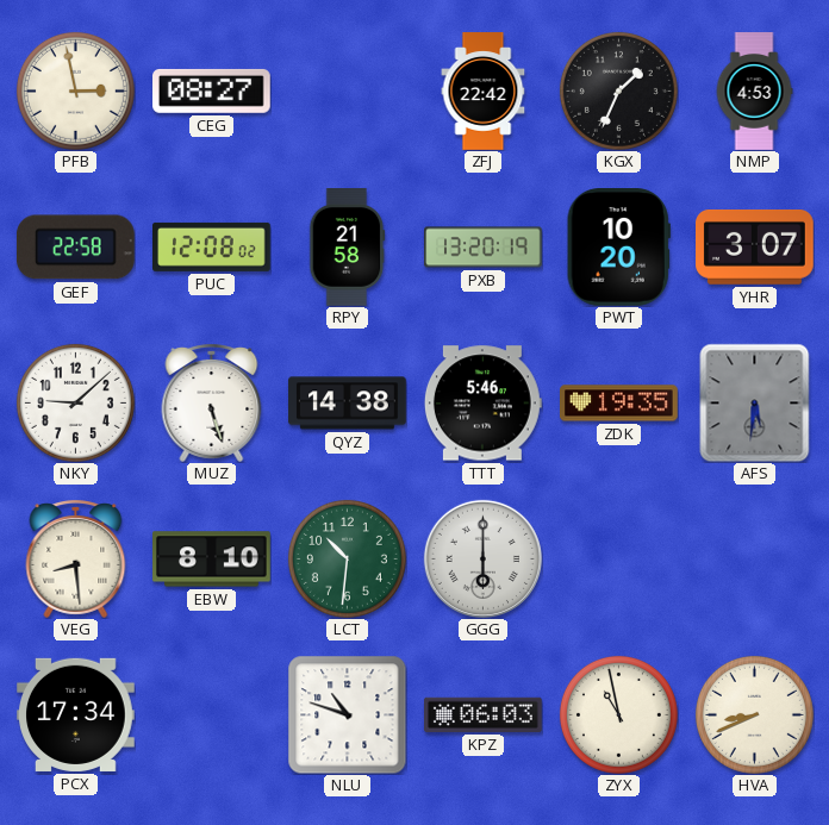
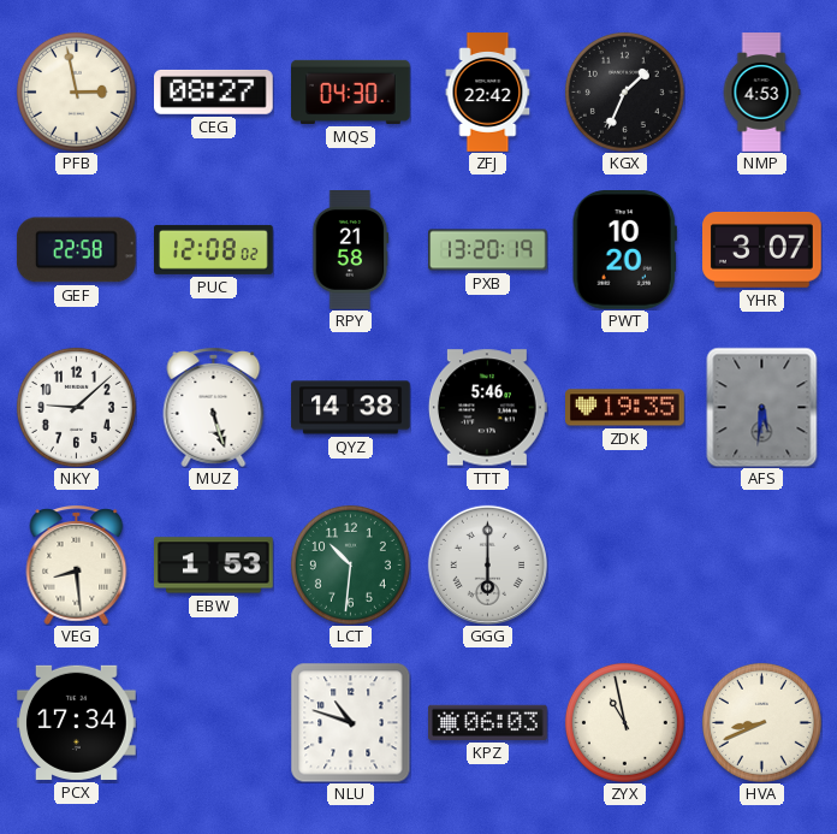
MQS: none -> 04:30 (351, 91)
EBW: 8:10 -> 1:53 (214, 566)
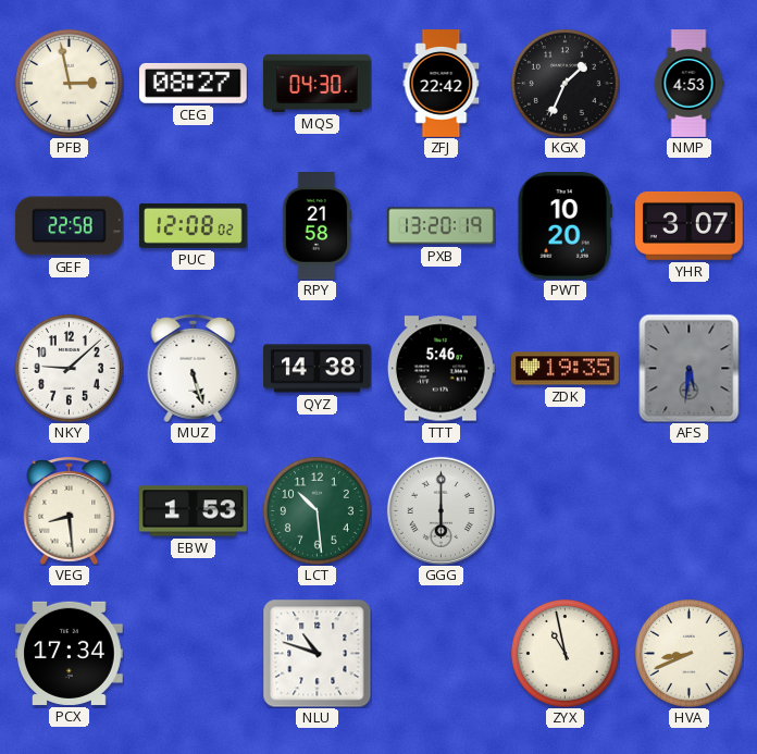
LCT: 10:31 -> 10:29 (317, 510)
KPZ: 06:03 -> none (488, 722)
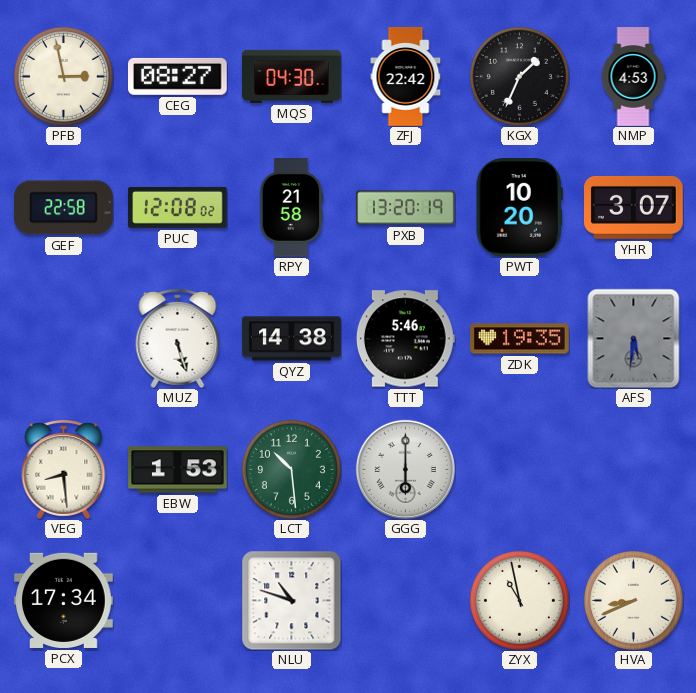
NKY: 9:08 -> none (69, 368)
